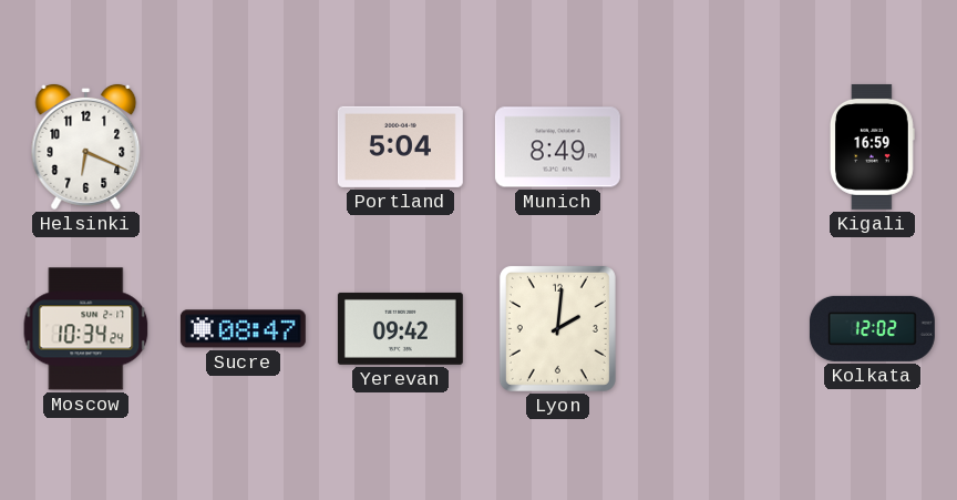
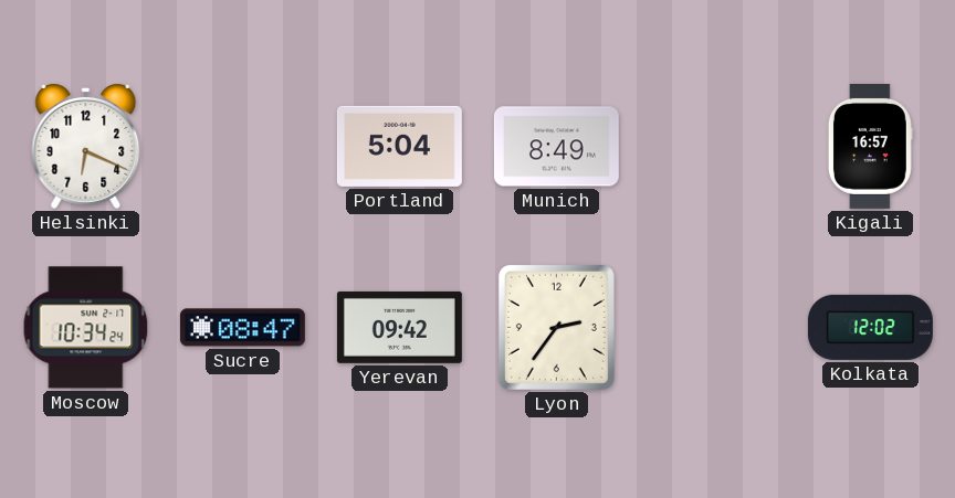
Kigali: 16:59 -> 16:57 (871, 146)
Lyon: 2:01 -> 2:36 (556, 327)
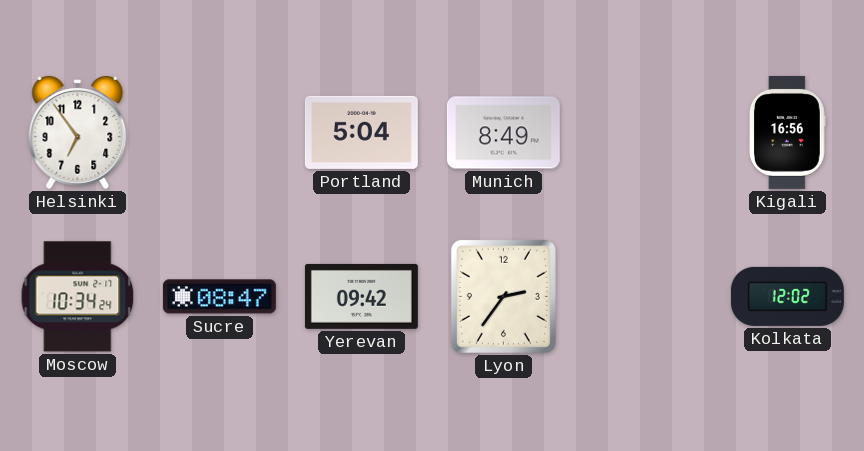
Helsinki: 6:19 -> 6:54 (78, 132)
Kigali: 16:57 -> 16:56 (788, 132)
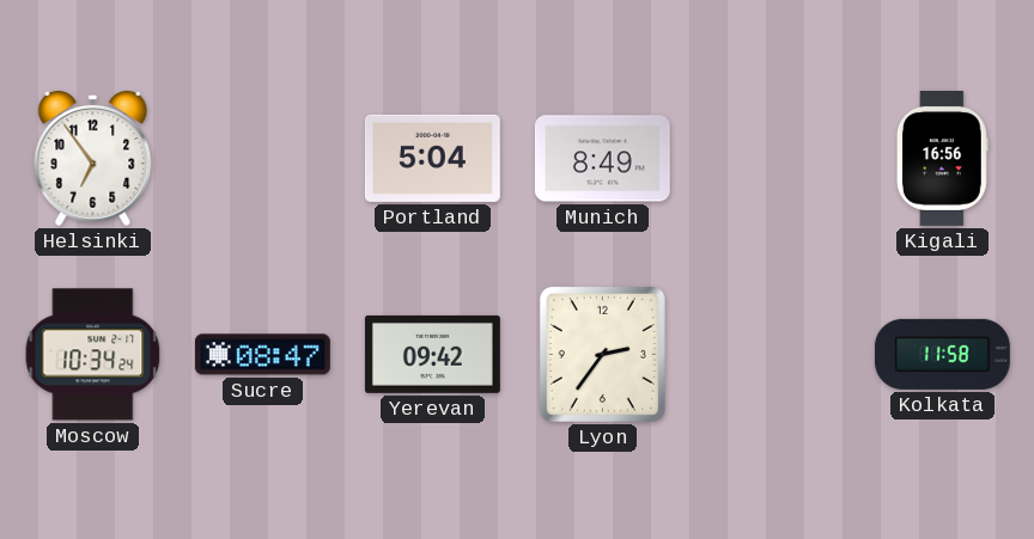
Kolkata: 12:02 -> 11:58 (942, 354)
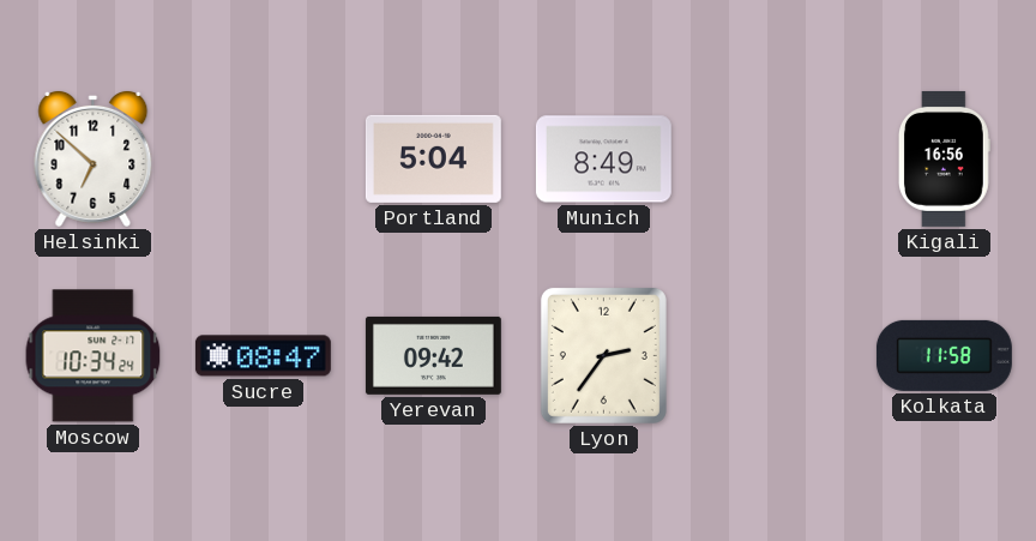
Helsinki: 6:54 -> 6:52 (94, 158)
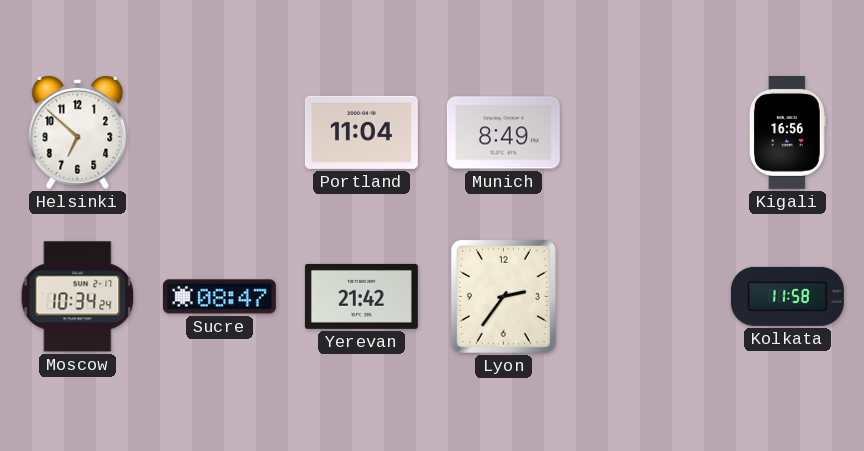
Portland: 5:04 -> 11:04 (361, 132)
Yerevan: 09:42 -> 21:42 (361, 296)
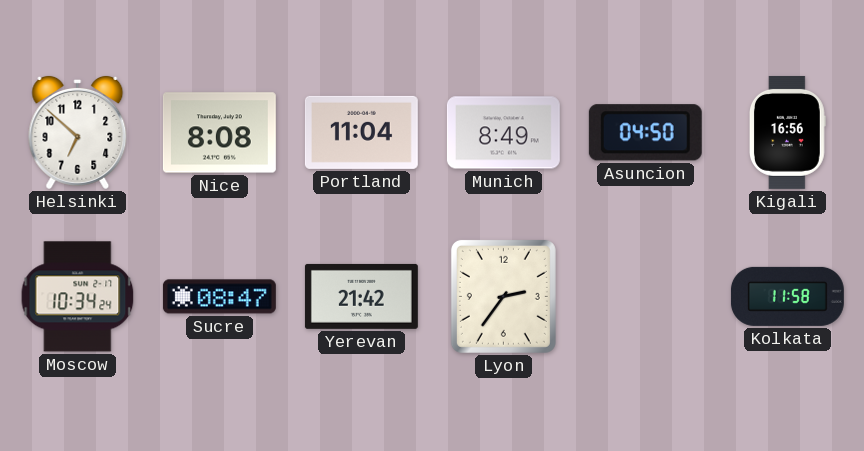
Nice: none -> 8:08 (219, 133)
Asuncion: none -> 04:50 (645, 133)
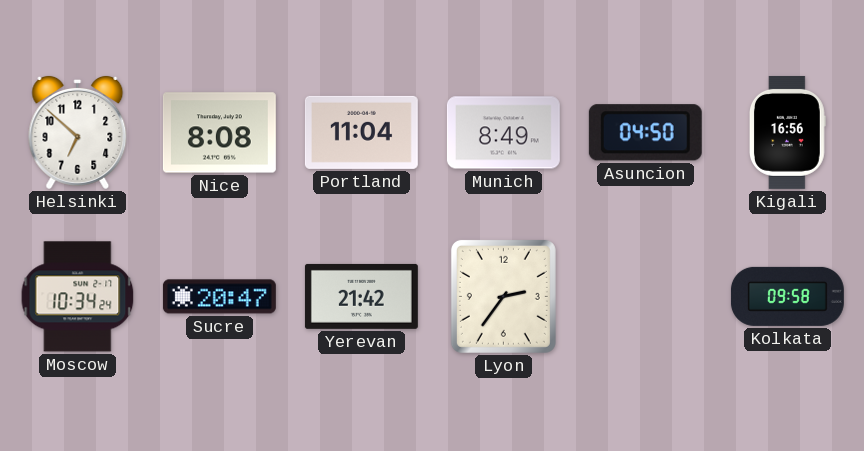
Sucre: 08:47 -> 20:47 (219, 297)
Kolkata: 11:58 -> 09:58 (787, 296)
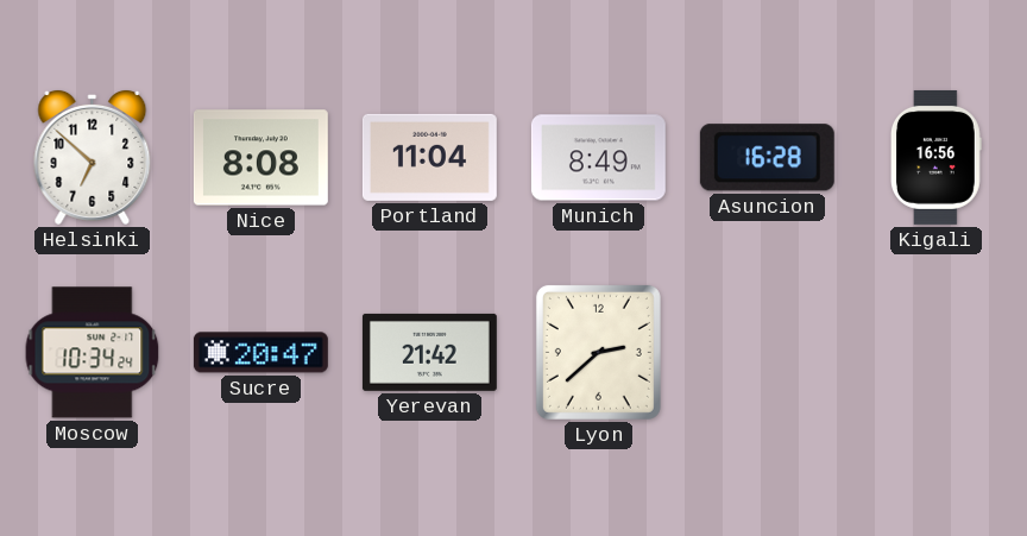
Asuncion: 04:50 -> 16:28 (767, 158)
Lyon: 2:36 -> 2:38 (598, 352)
Kolkata: 09:58 -> none (787, 296)
